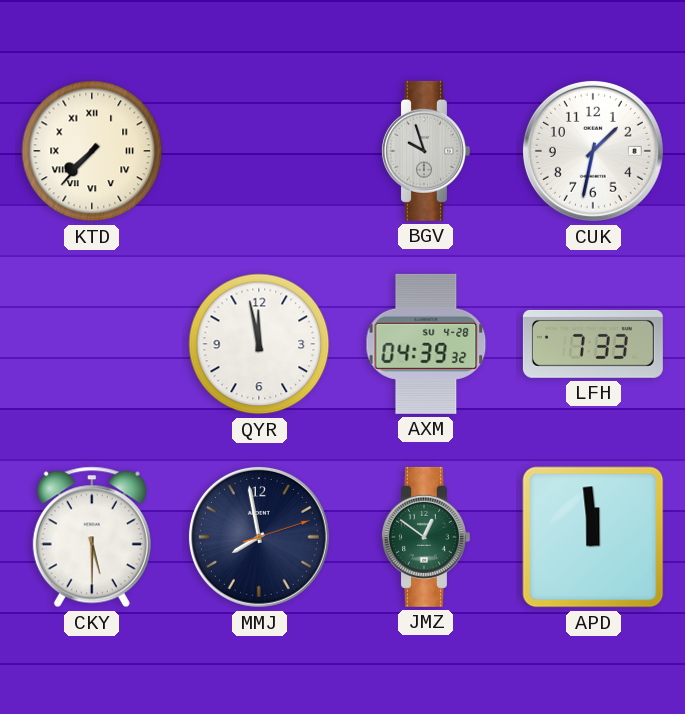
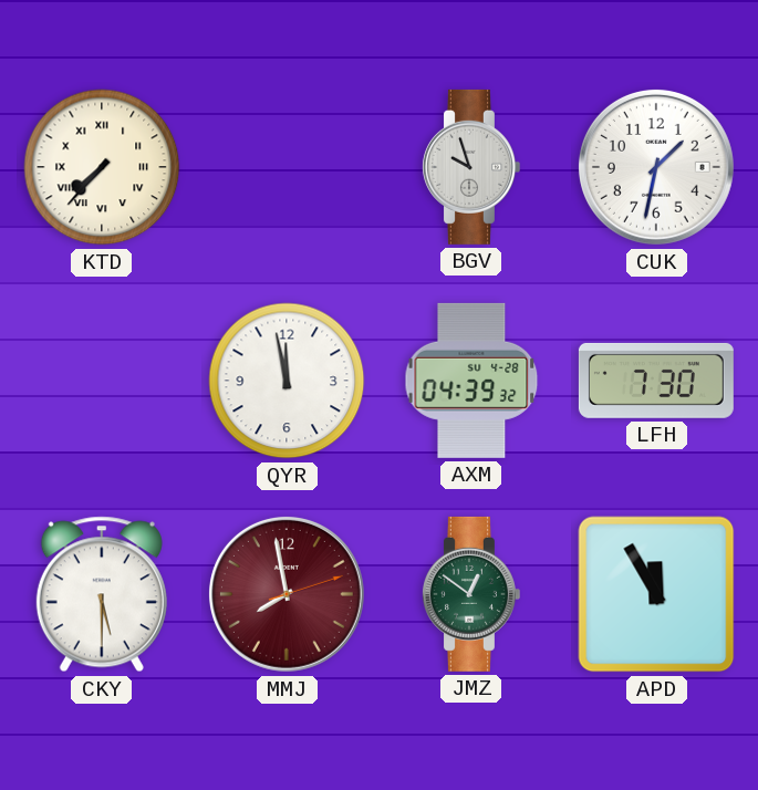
LFH: 7:33 -> 7:30 (656, 381)
MMJ dial: navy -> burgundy (287, 594)
APD: 11:59 -> 11:55 (656, 594)
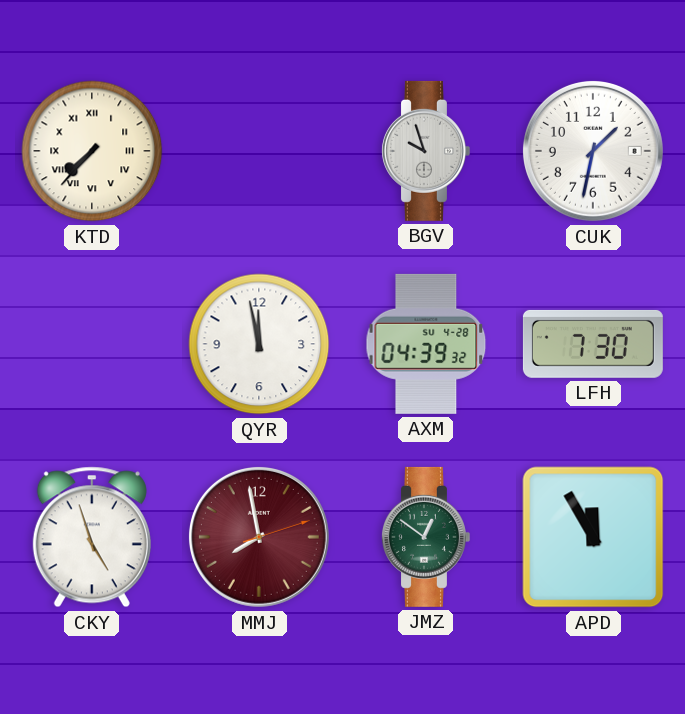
CKY: 5:30 -> 4:57 (92, 537)
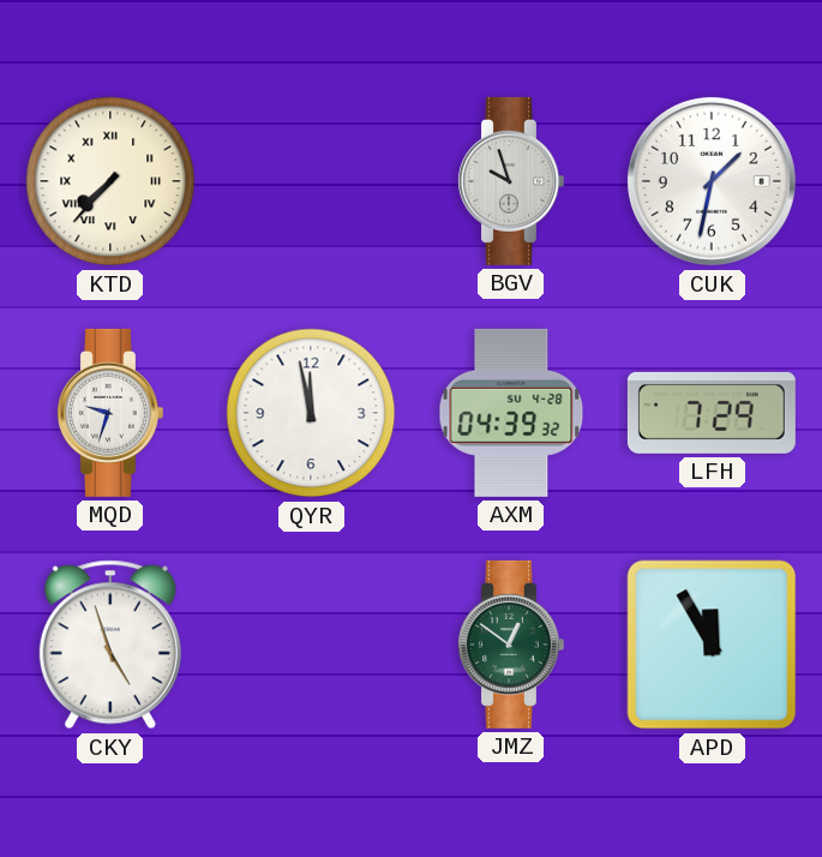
MQD: none -> 9:33 (109, 413)
LFH: 7:30 -> 7:29 (712, 413)
MMJ: 7:58 -> none (259, 537)
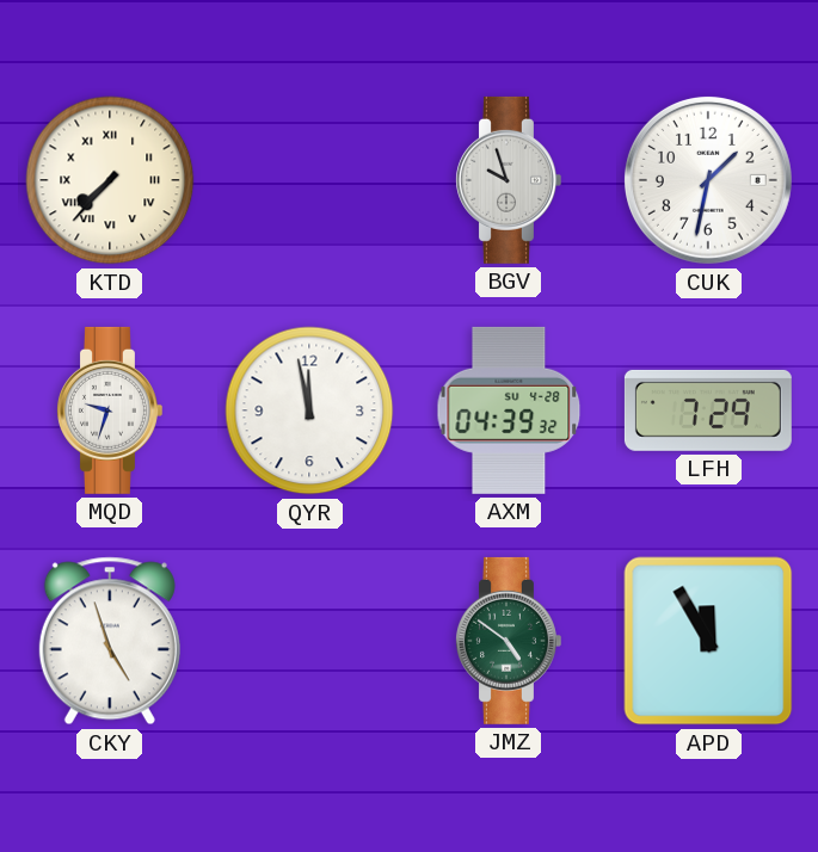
JMZ: 12:51 -> 4:51 (508, 641)
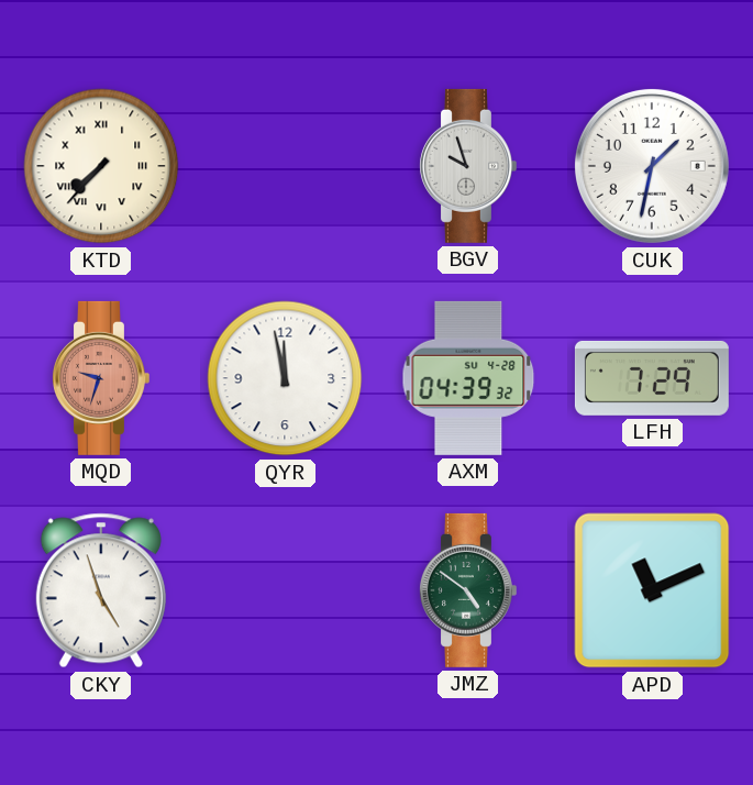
MQD dial: white -> salmon (100, 378)
APD: 11:55 -> 11:11 (652, 590)
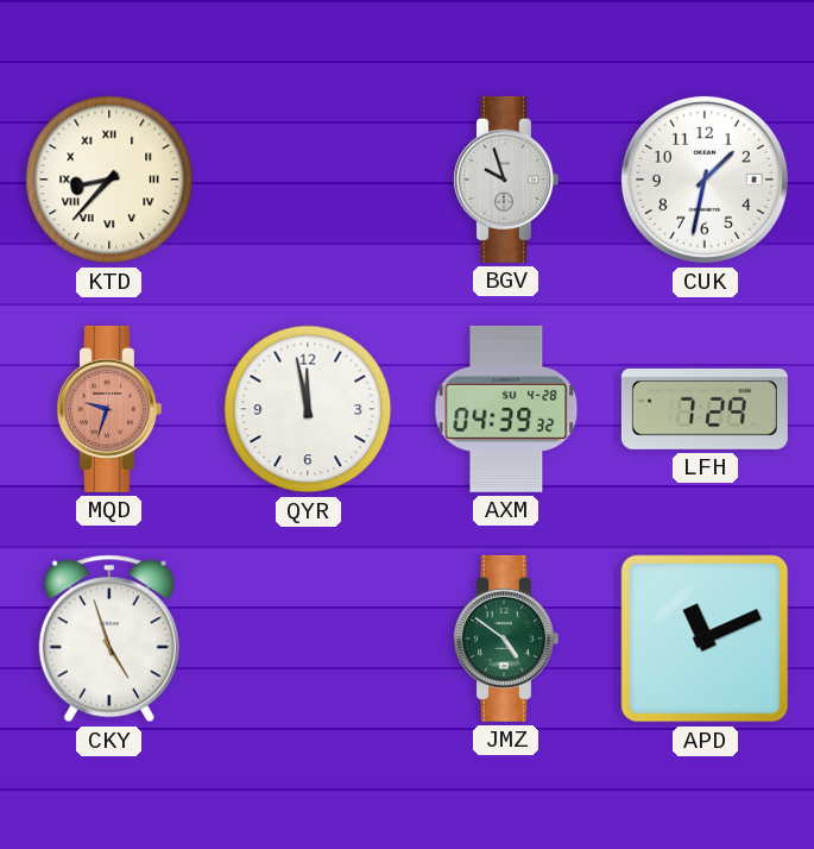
KTD: 7:37 -> 8:37 (109, 180)
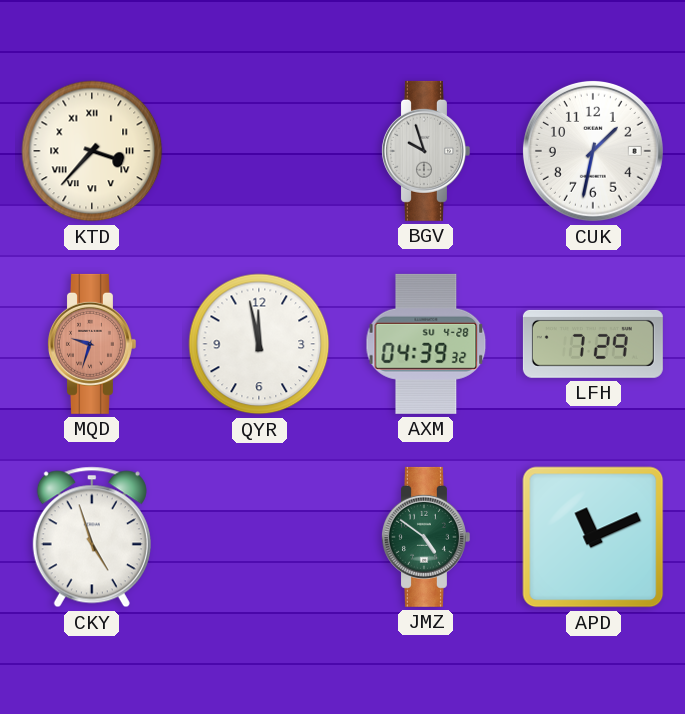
KTD: 8:37 -> 3:37 (92, 151)
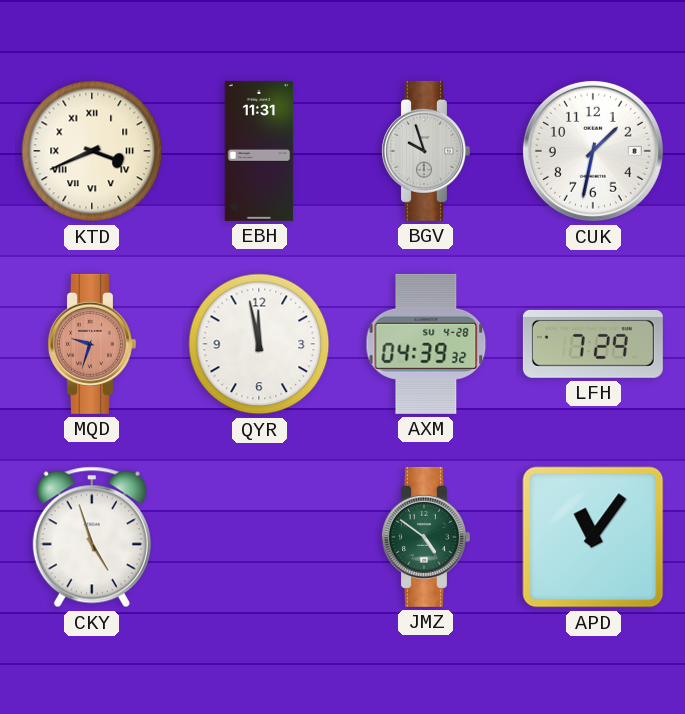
KTD: 3:37 -> 3:41 (92, 151)
EBH: none -> 11:31 (259, 151)
APD: 11:11 -> 11:06 (593, 537)
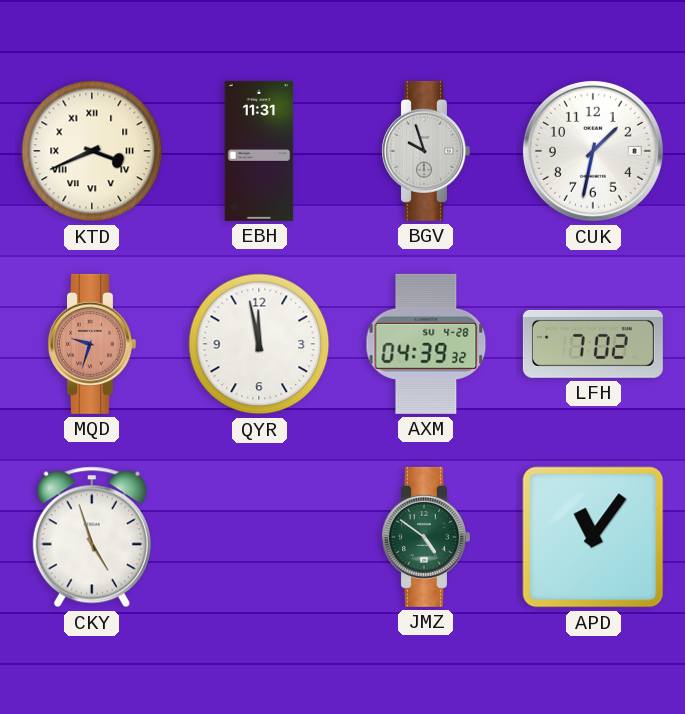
LFH: 7:29 -> 7:02 (593, 344)
